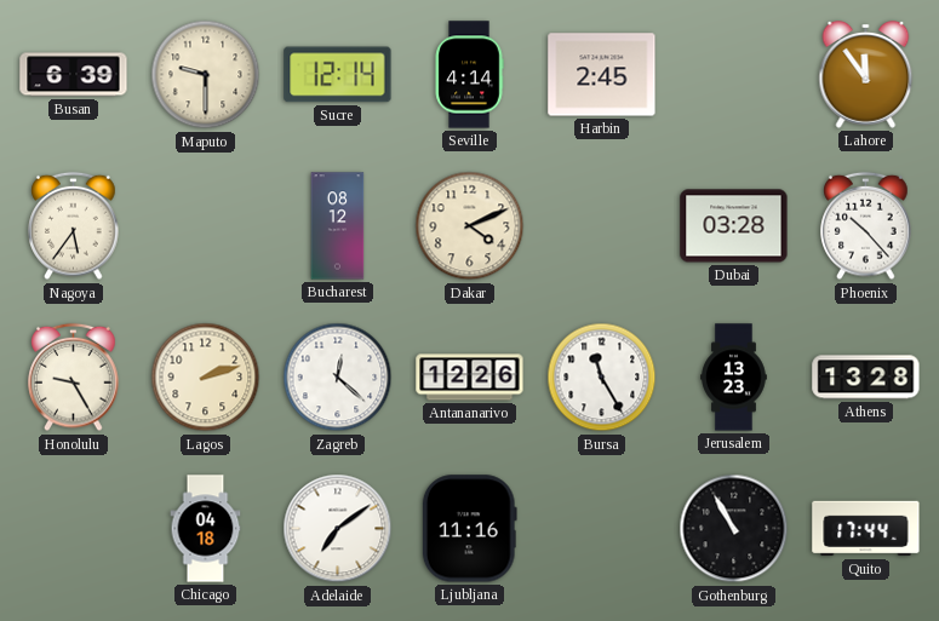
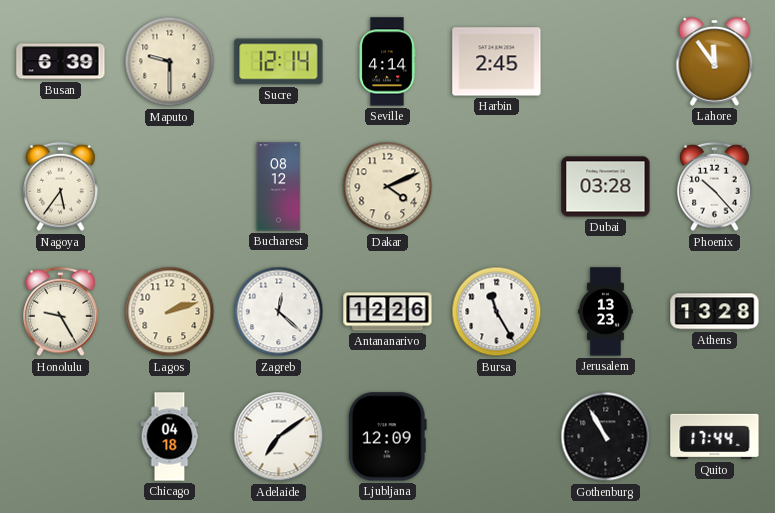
Ljubljana: 11:16 -> 12:09 (387, 437)
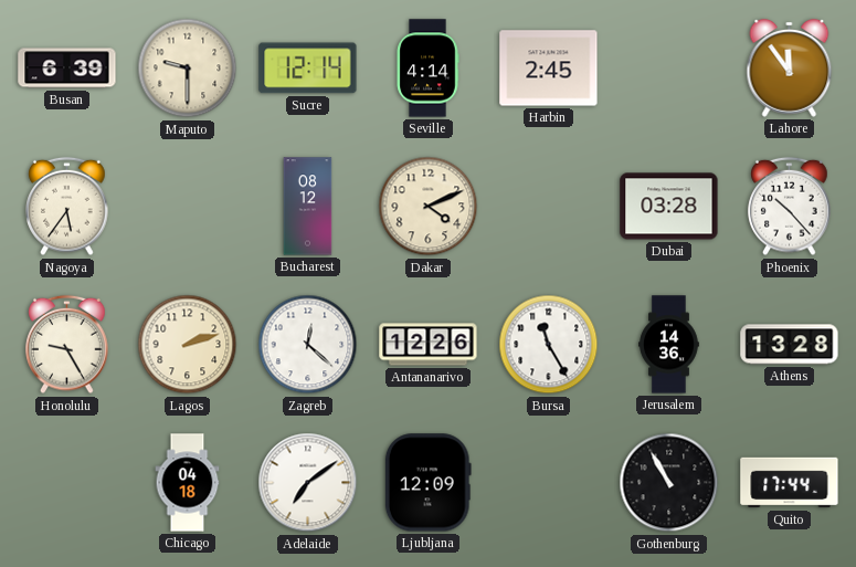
Jerusalem: 13:23 -> 14:36 (669, 345)
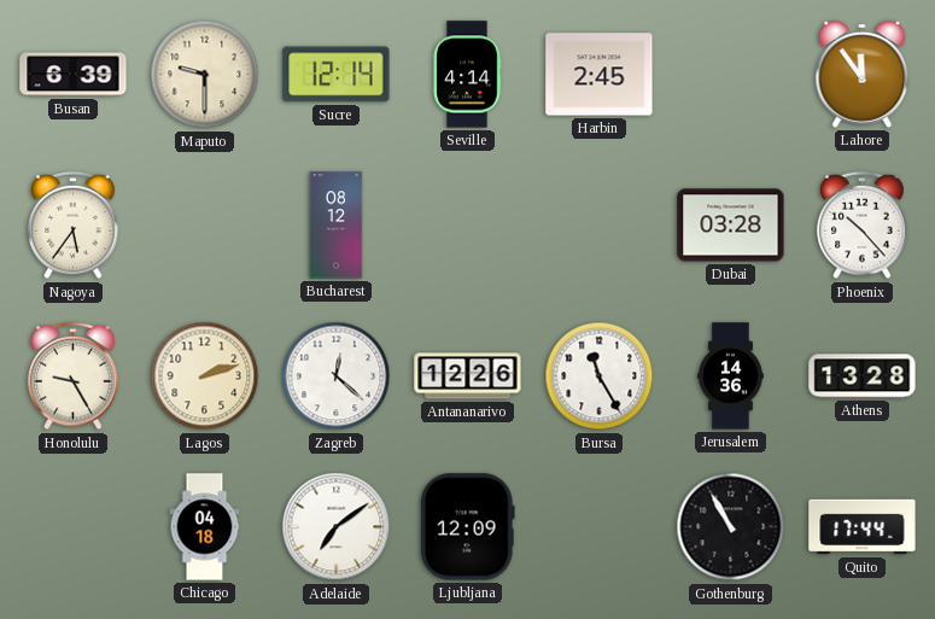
Dakar: 4:11 -> none (429, 207)
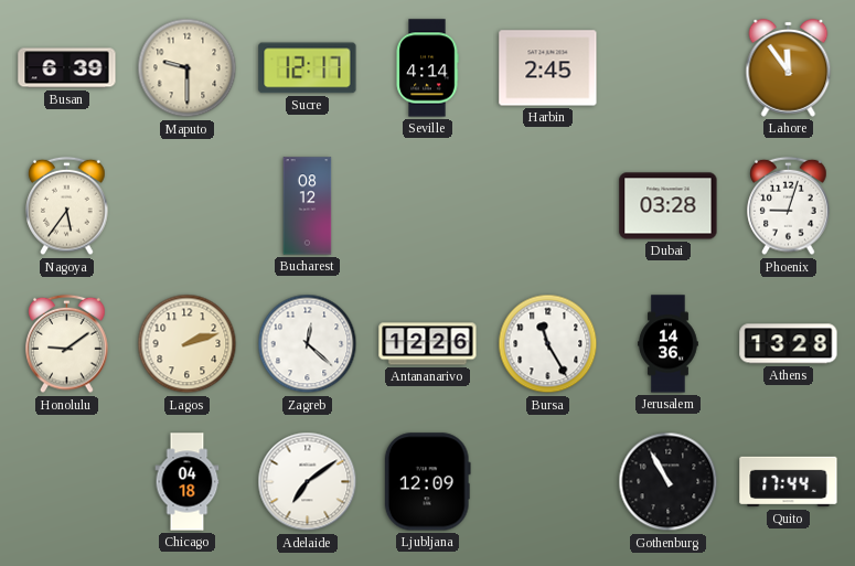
Sucre: 12:14 -> 12:17 (308, 68)
Phoenix: 10:23 -> 9:03 (789, 206)
Honolulu: 9:25 -> 9:09 (67, 344)
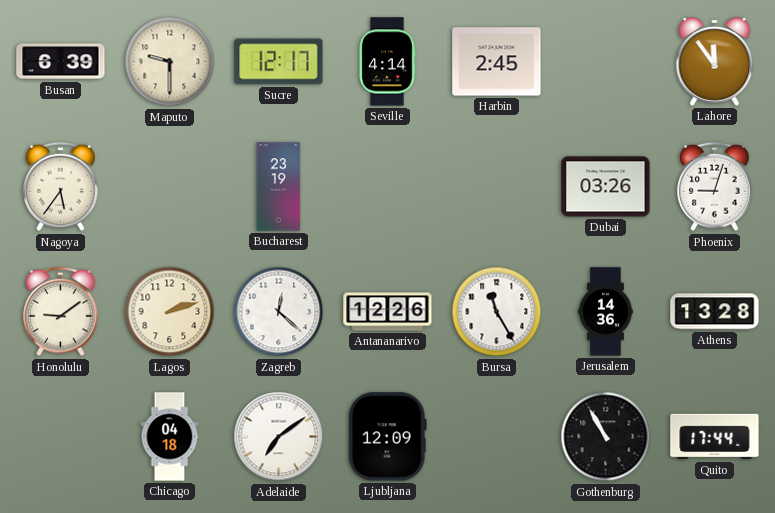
Bucharest: 08:12 -> 23:19 (279, 187)
Dubai: 03:28 -> 03:26 (606, 187)
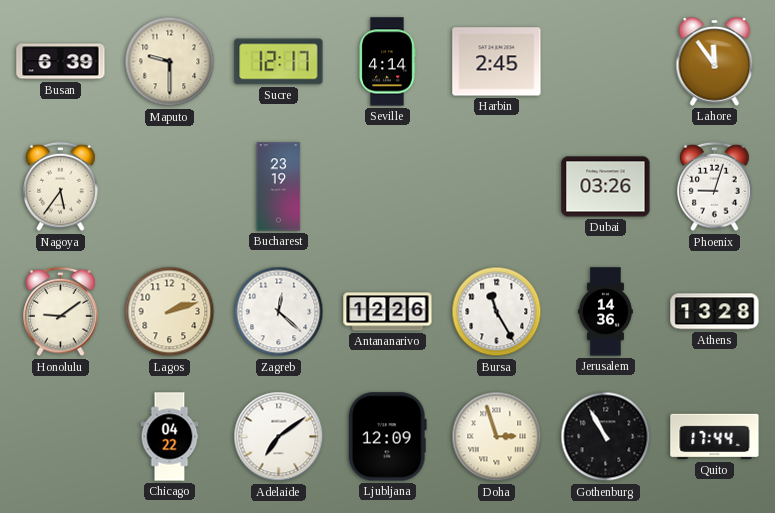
Chicago: 04:18 -> 04:22 (170, 437)
Doha: none -> 2:57 (497, 437)
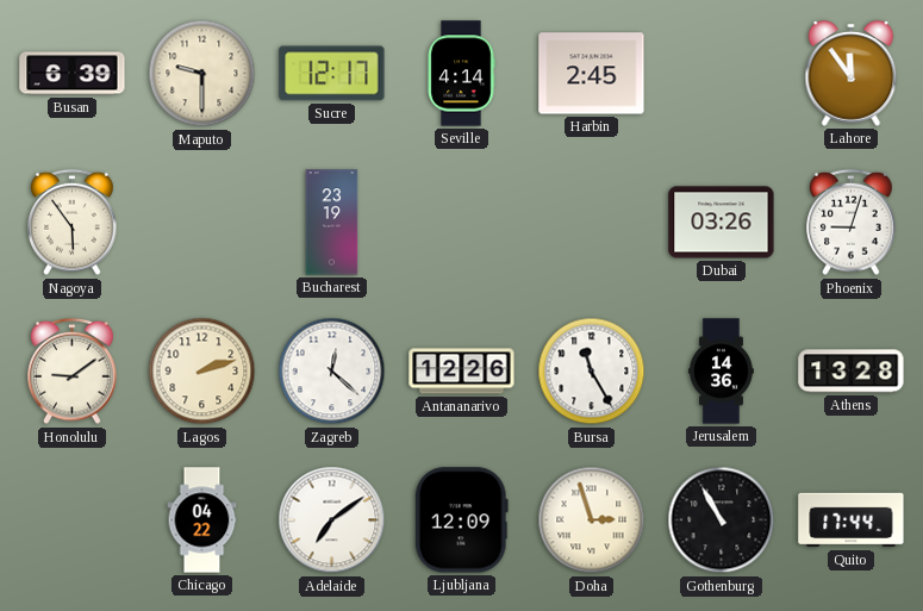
Nagoya: 5:36 -> 5:54 (73, 223)
